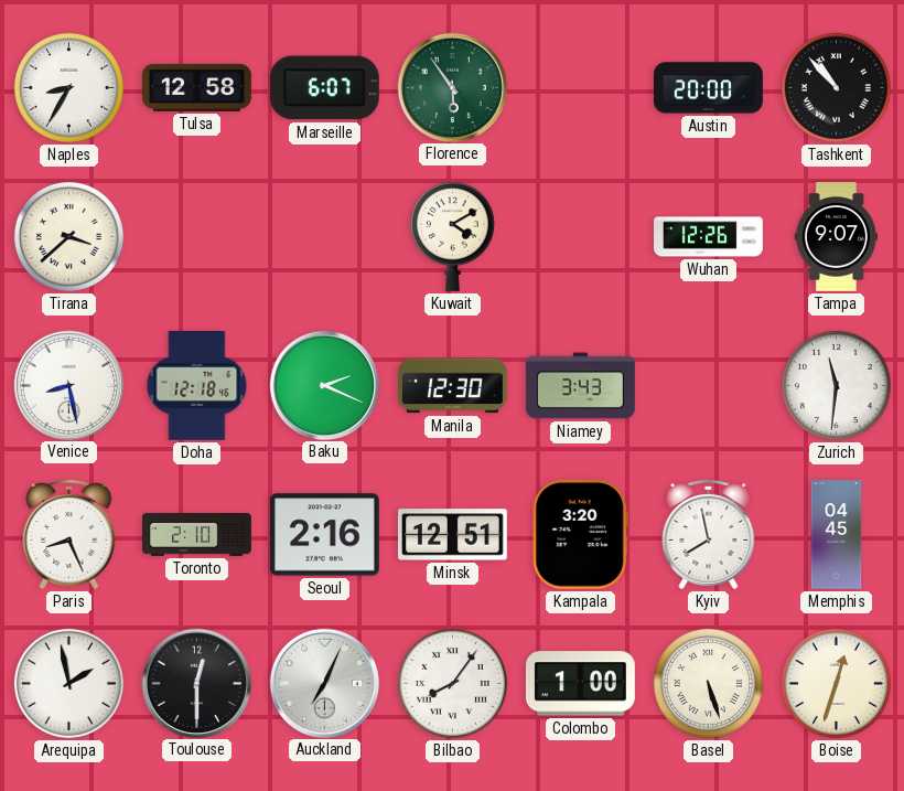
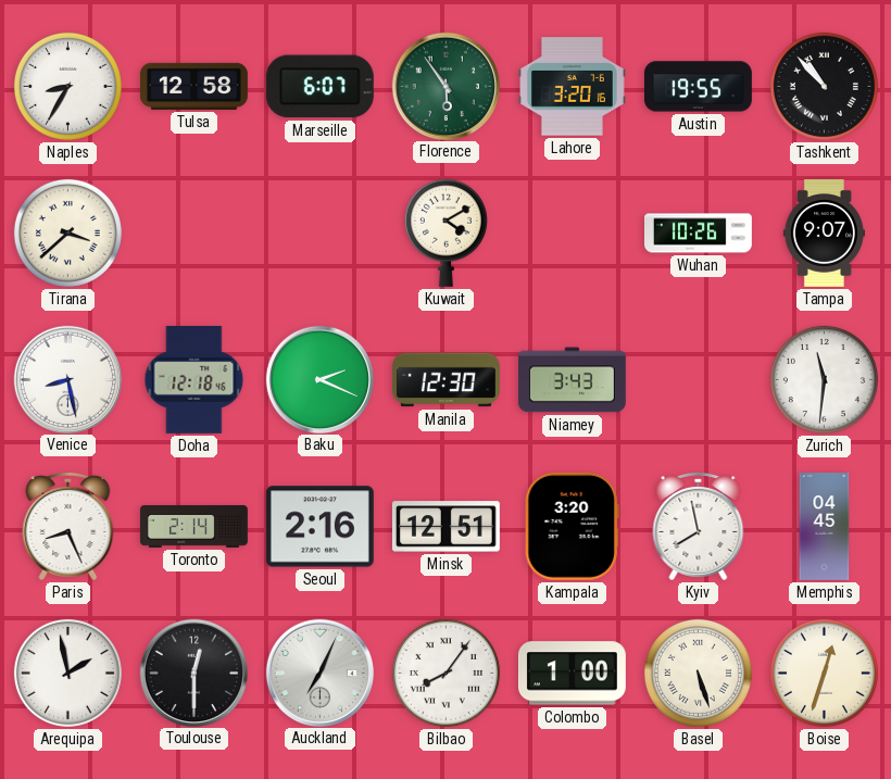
Lahore: none -> 3:20 (572, 87)
Austin: 20:00 -> 19:55 (699, 87)
Wuhan: 12:26 -> 10:26 (699, 234)
Toronto: 2:10 -> 2:14 (194, 526)
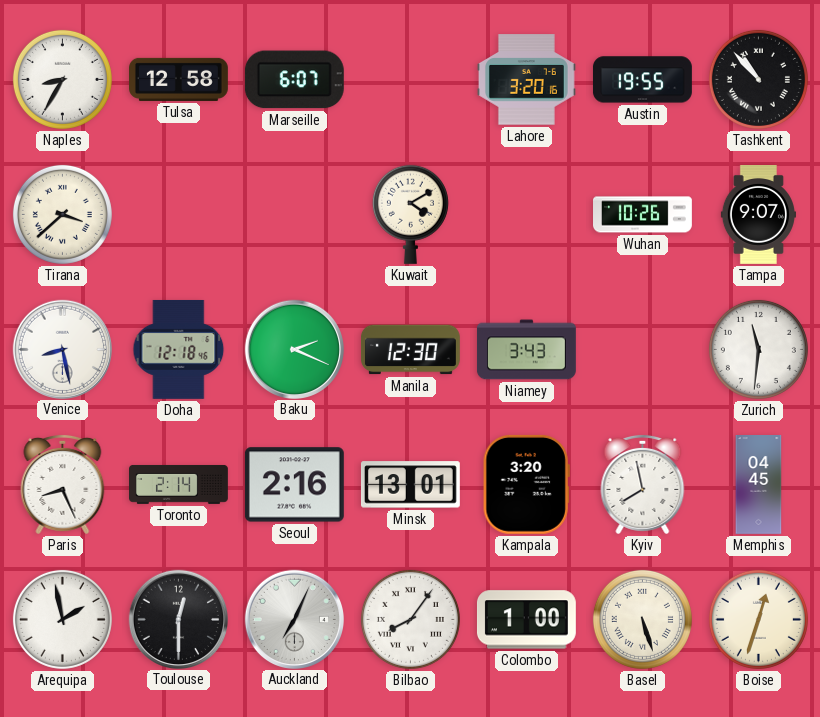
Florence: 5:54 -> none (446, 86)
Minsk: 12:51 -> 13:01 (410, 485)
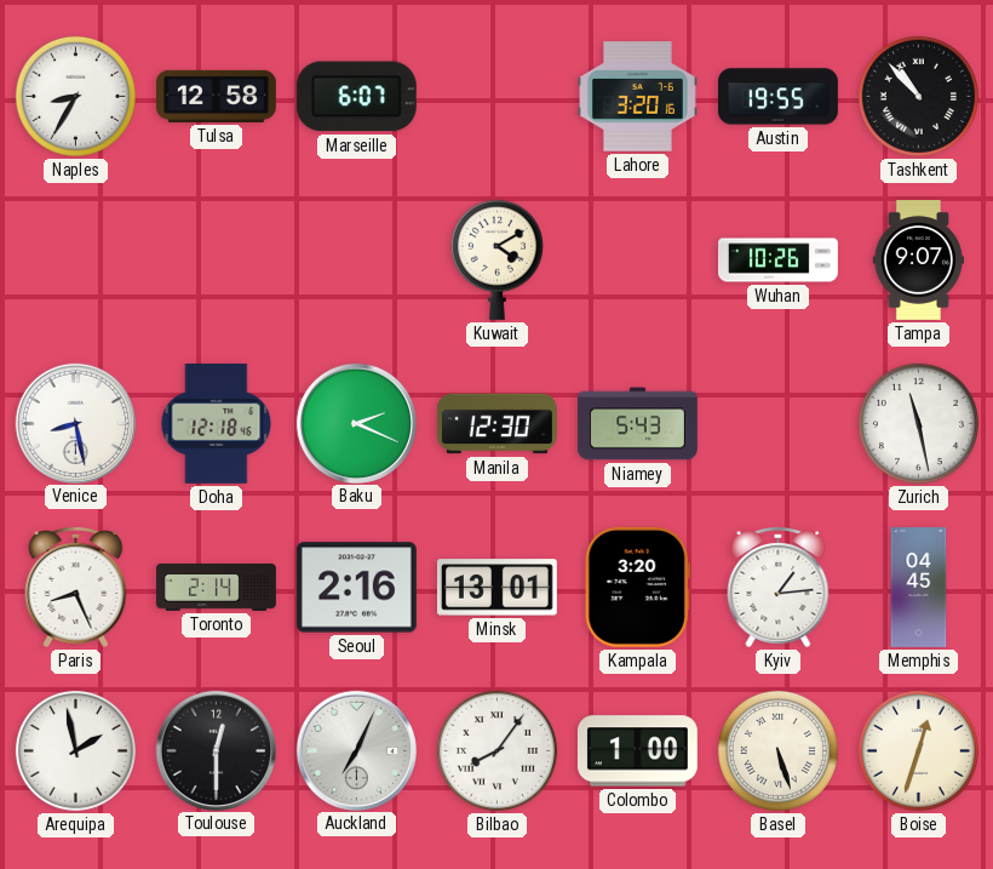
Tirana: 3:38 -> none (62, 214)
Niamey: 3:43 -> 5:43 (637, 424)
Zurich: 11:31 -> 11:28 (918, 423)
Kyiv: 7:58 -> 1:14 (779, 587)
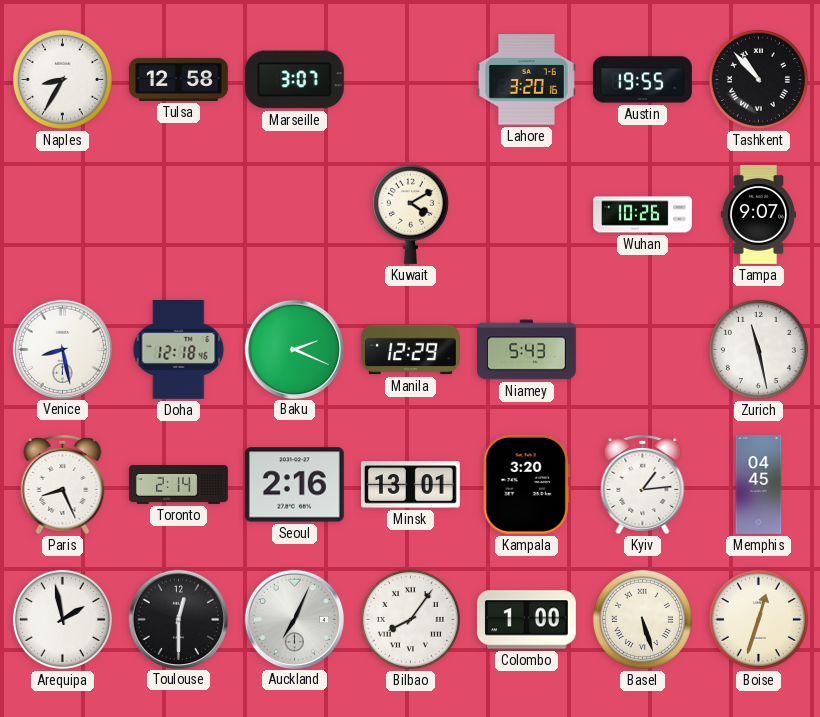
Marseille: 6:07 -> 3:07 (294, 80)
Manila: 12:30 -> 12:29 (410, 350)
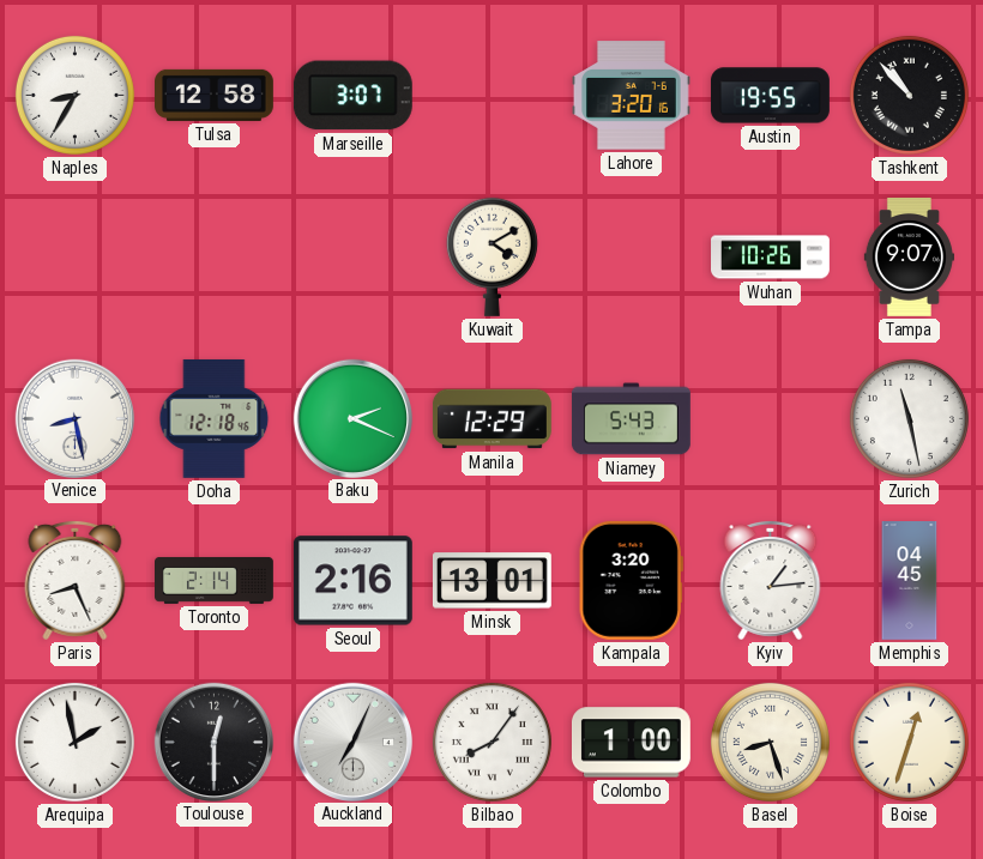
Basel: 5:27 -> 8:27 (770, 742)
